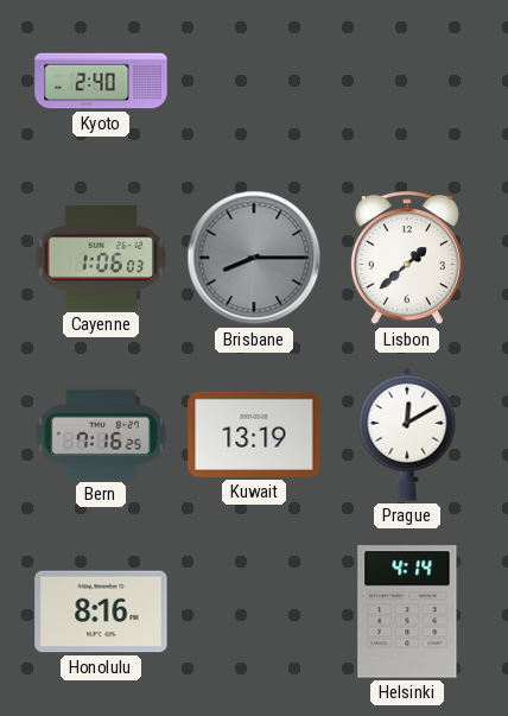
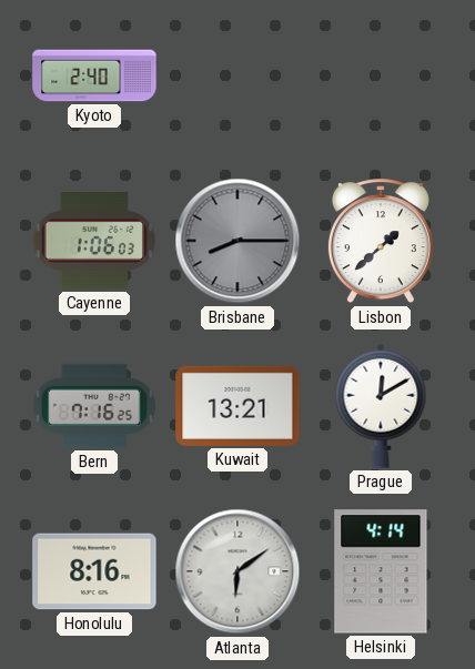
Kuwait: 13:19 -> 13:21 (238, 406)
Atlanta: none -> 6:09 (238, 571)
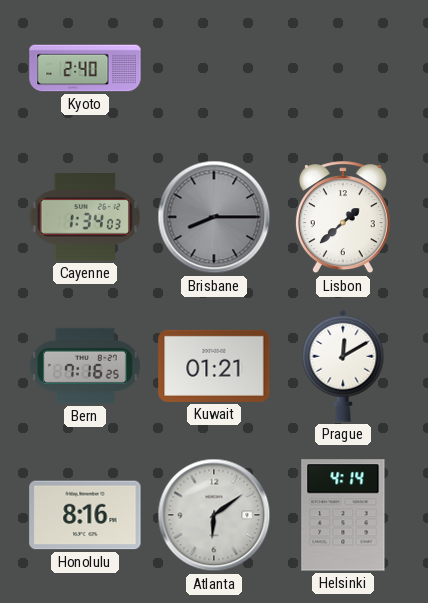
Cayenne: 1:06 -> 1:34 (85, 217)
Kuwait: 13:21 -> 01:21 (214, 366)
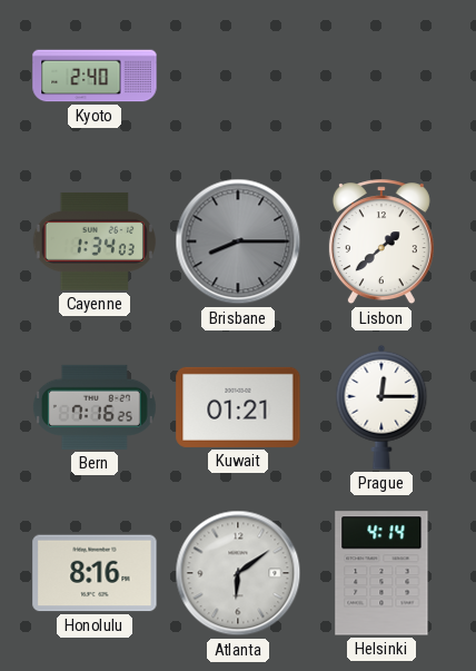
Prague: 12:10 -> 12:15 (381, 407)
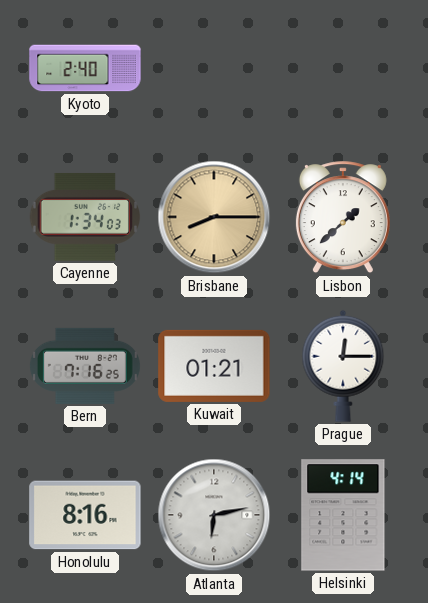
Brisbane dial: grey -> champagne (214, 217)
Atlanta: 6:09 -> 6:13 (214, 515)
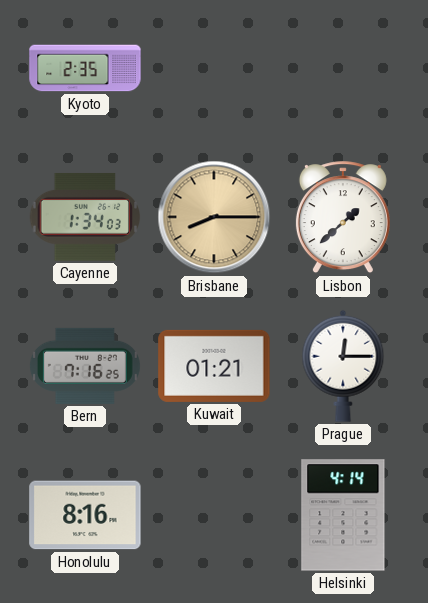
Kyoto: 2:40 -> 2:35 (85, 68)
Atlanta: 6:13 -> none (214, 515)
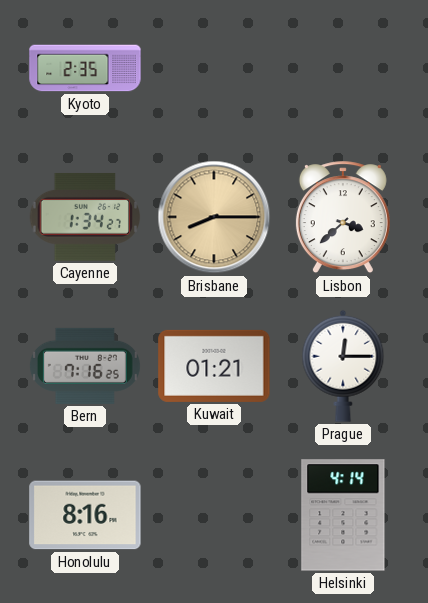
Cayenne: 1:34:03 -> 1:34:27 (85, 217)
Lisbon: 1:38 -> 3:38 (343, 218)
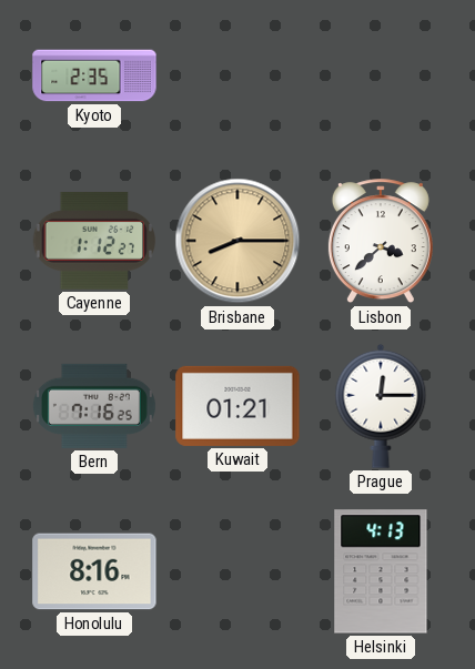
Cayenne: 1:34 -> 1:12 (94, 241)
Helsinki: 4:14 -> 4:13 (381, 571)
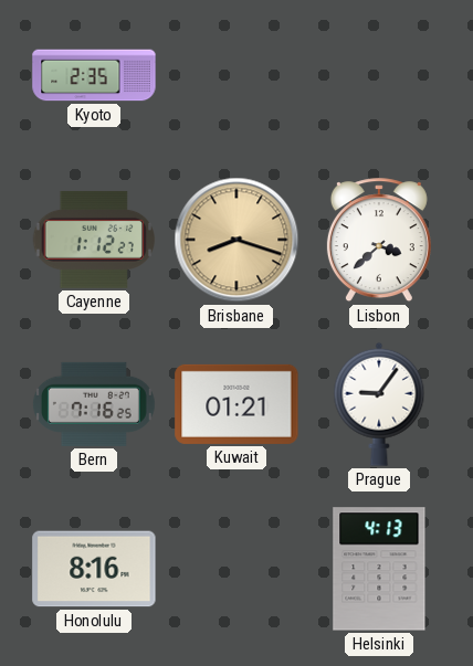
Brisbane: 8:15 -> 8:18 (236, 240)
Prague: 12:15 -> 9:06 (379, 404)
